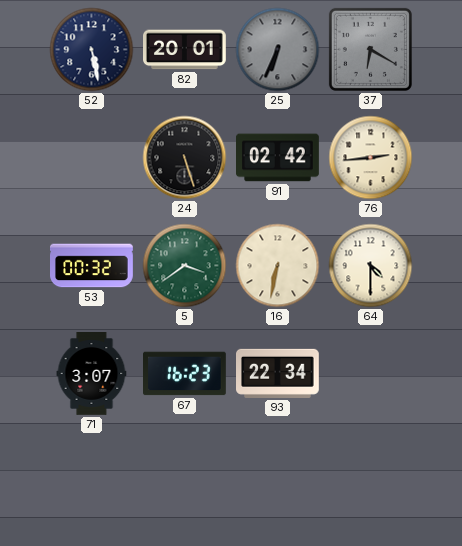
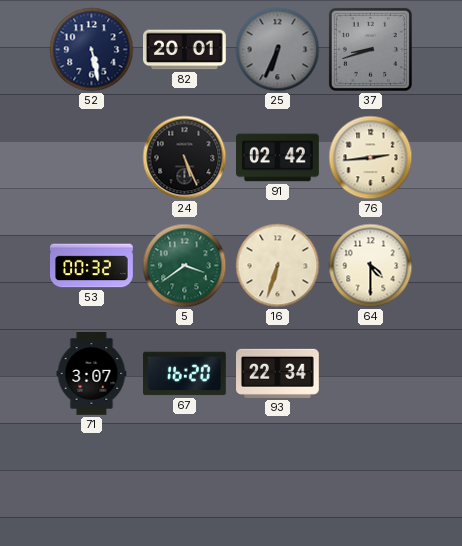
37: 6:20 -> 8:42 (370, 49)
24: 5:27 -> 5:26 (185, 158)
16: 6:32 -> 6:33 (278, 266)
67: 16:23 -> 16:20 (185, 374)
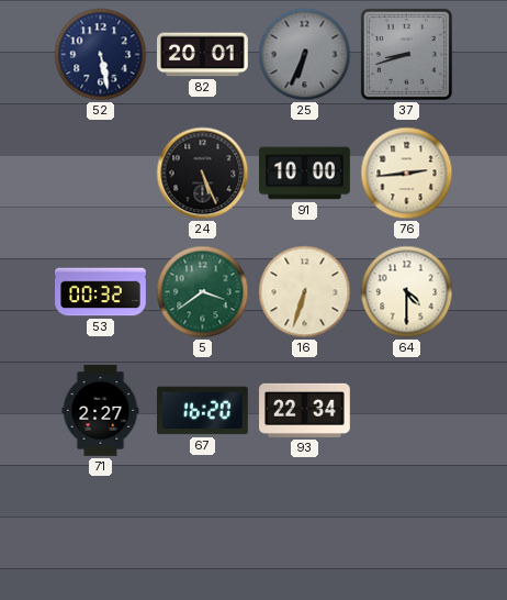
91: 02:42 -> 10:00 (305, 174)
71: 3:07 -> 2:27 (101, 411)
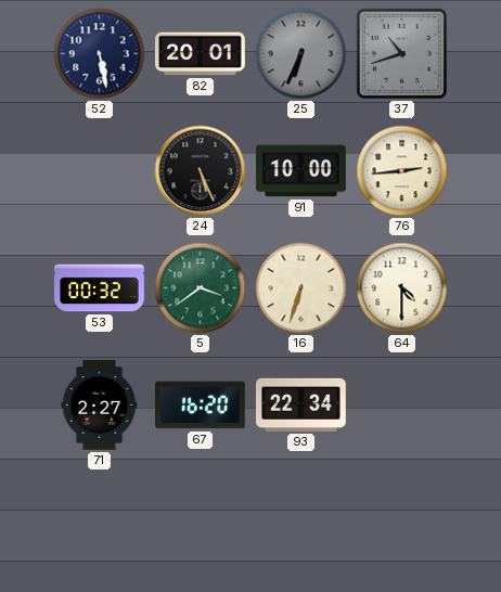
37: 8:42 -> 10:42 (401, 53)
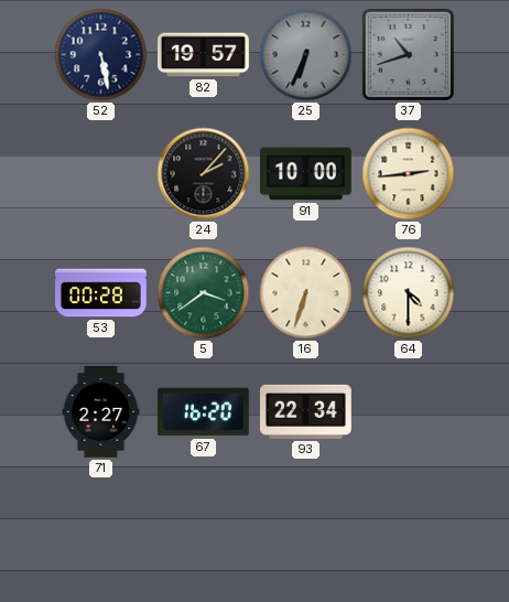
82: 20:01 -> 19:57 (204, 55)
24: 5:26 -> 2:07 (204, 174)
53: 00:32 -> 00:28 (101, 293)
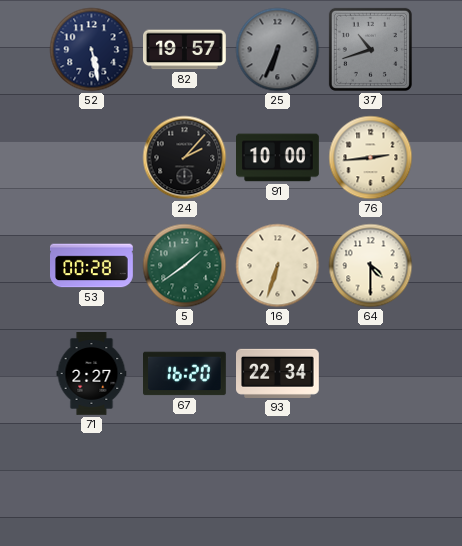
5: 3:39 -> 1:39 (185, 266)
